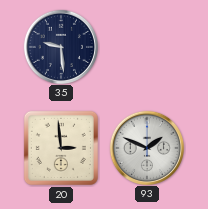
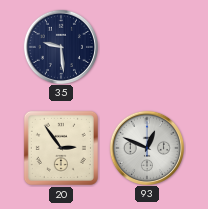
20: 2:59 -> 2:54 (61, 148)
93: 1:49 -> 12:49 (146, 147)
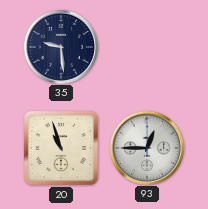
20: 2:54 -> 10:57 (61, 148)
93: 12:49 -> 12:45 (146, 147)
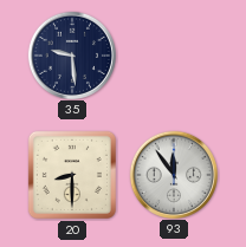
20: 10:57 -> 8:30 (72, 175)
93: 12:45 -> 11:54 (173, 174)
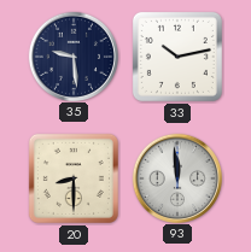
33: none -> 10:13 (177, 57)
93: 11:54 -> 11:59 (176, 177)
